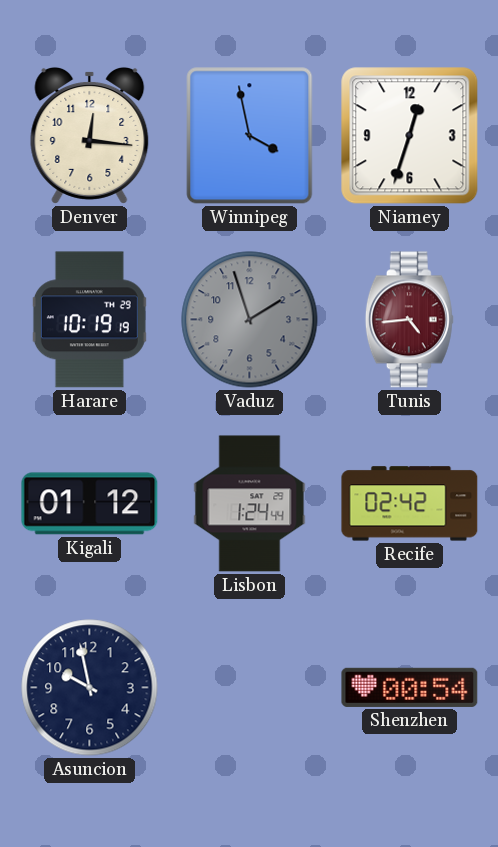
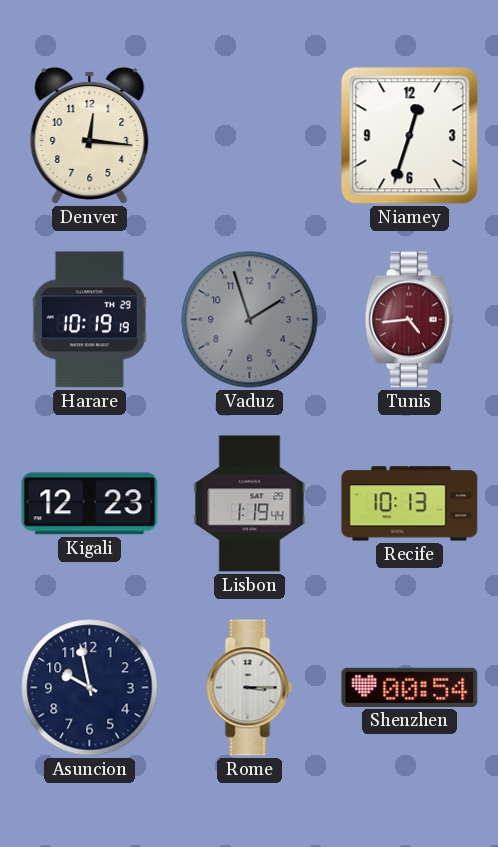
Winnipeg: 3:58 -> none (250, 136)
Kigali: 01:12 -> 12:23 (90, 504)
Lisbon: 1:24 -> 1:19 (250, 504)
Recife: 02:42 -> 10:13 (410, 504)
Rome: none -> 3:15 (250, 688)
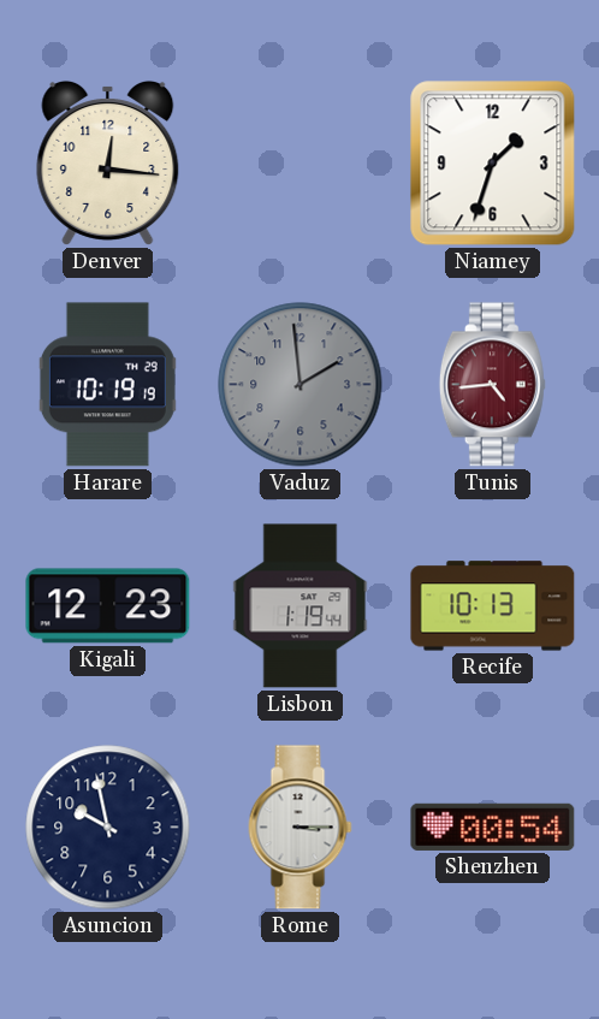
Niamey: 12:33 -> 1:33 (493, 164)
Vaduz: 1:57 -> 1:59 (301, 385)
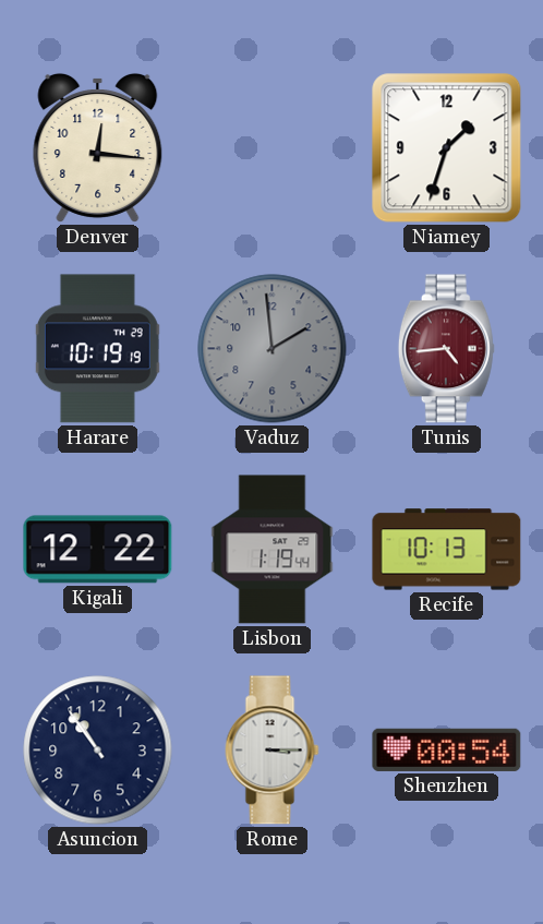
Kigali: 12:23 -> 12:22 (98, 550)
Asuncion: 9:58 -> 10:54 (98, 751)
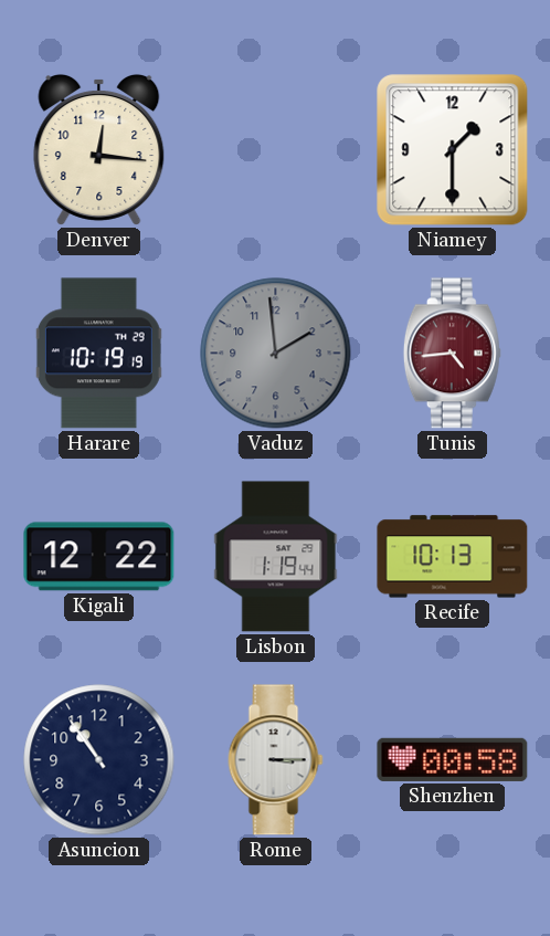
Niamey: 1:33 -> 1:30 (453, 150)
Shenzhen: 00:54 -> 00:58 (453, 759)
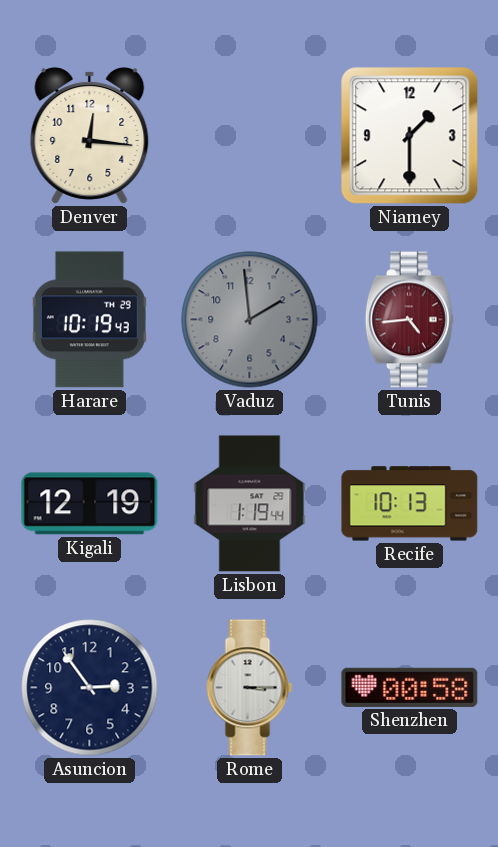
Harare: 10:19:19 -> 10:19:43 (89, 320)
Kigali: 12:22 -> 12:19 (90, 504)
Asuncion: 10:54 -> 2:54 (90, 688)
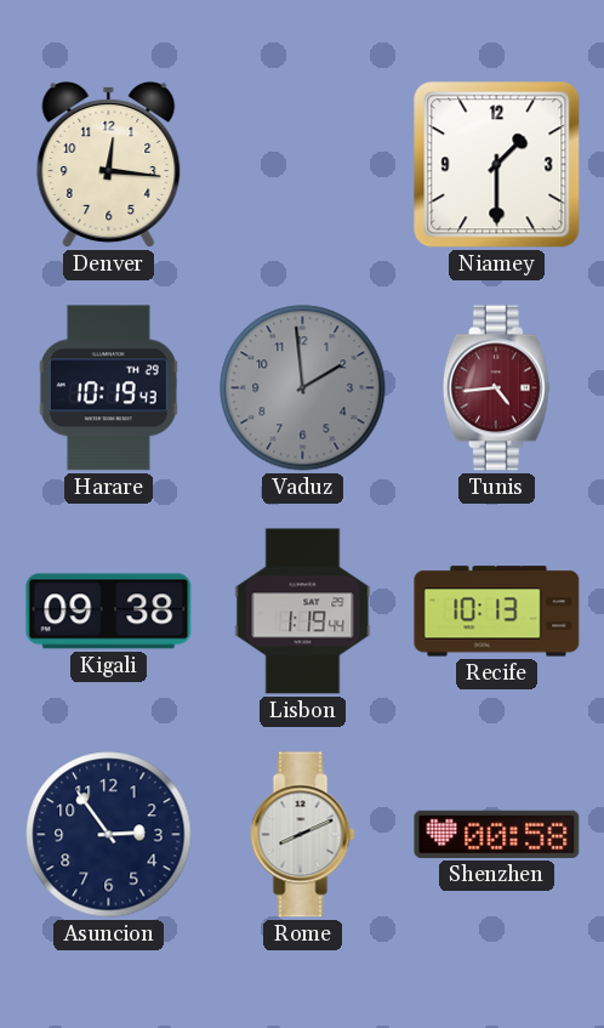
Kigali: 12:19 -> 09:38 (109, 612)
Rome: 3:15 -> 8:11 (303, 835)
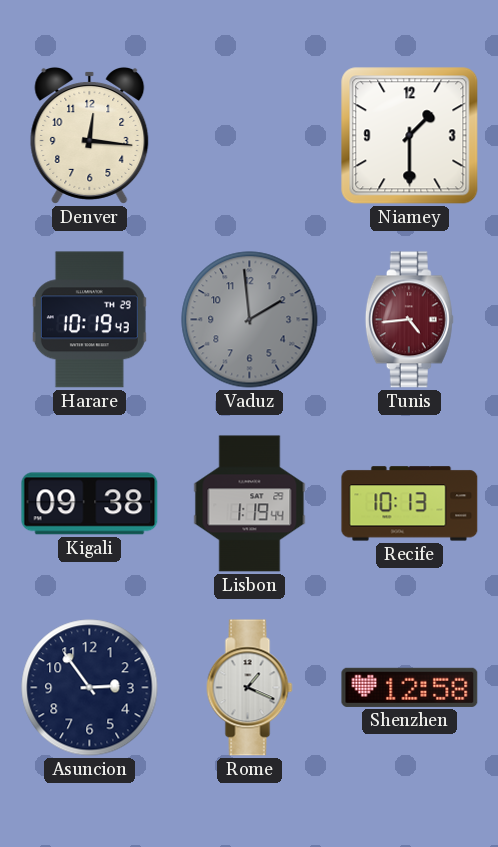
Rome: 8:11 -> 1:19 (250, 688)
Shenzhen: 00:58 -> 12:58 (410, 687)
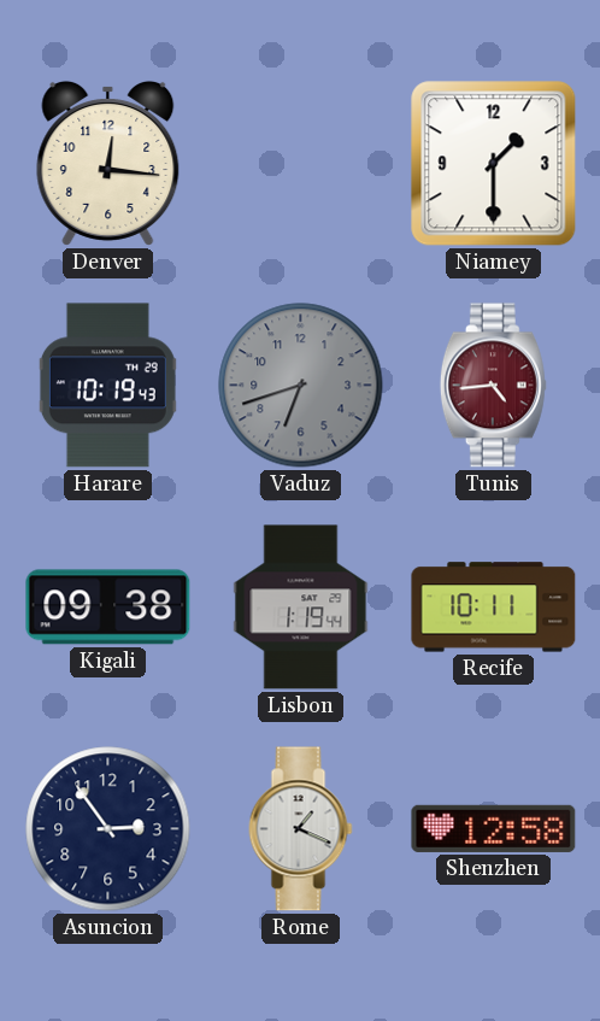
Vaduz: 1:59 -> 6:42 (301, 386)
Recife: 10:13 -> 10:11 (494, 608)
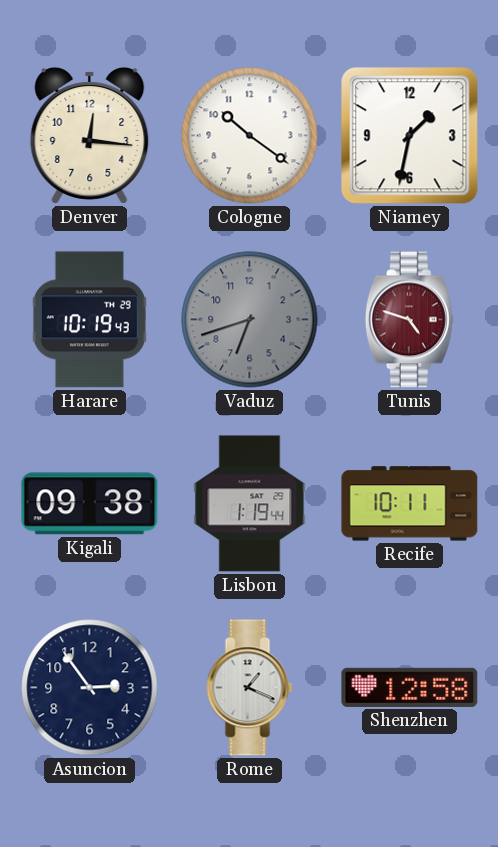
Cologne: none -> 10:21 (250, 136)
Niamey: 1:30 -> 1:32 (410, 136)
Tunis: 4:44 -> 4:48 (409, 320)
